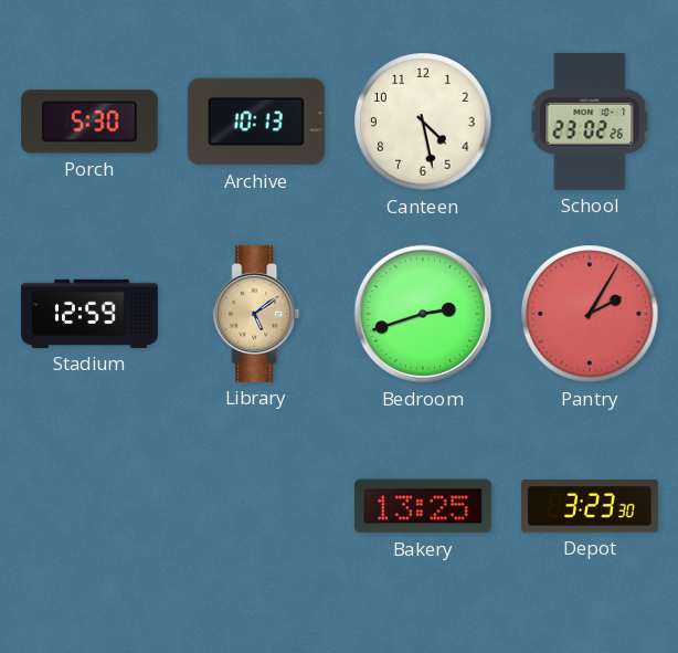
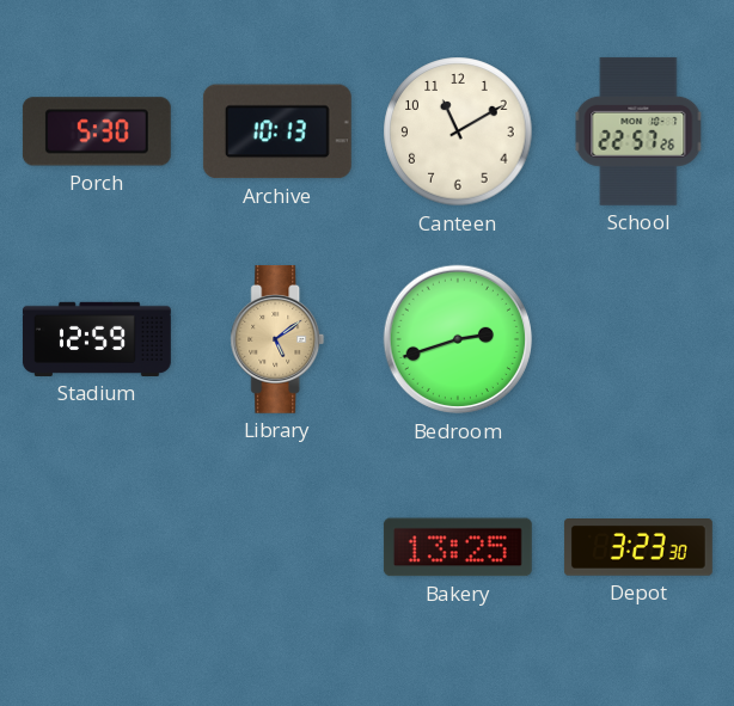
Canteen: 4:28 -> 11:10 (458, 131)
School: 23:02 -> 22:57 (638, 131)
Pantry: 2:05 -> none (590, 314)
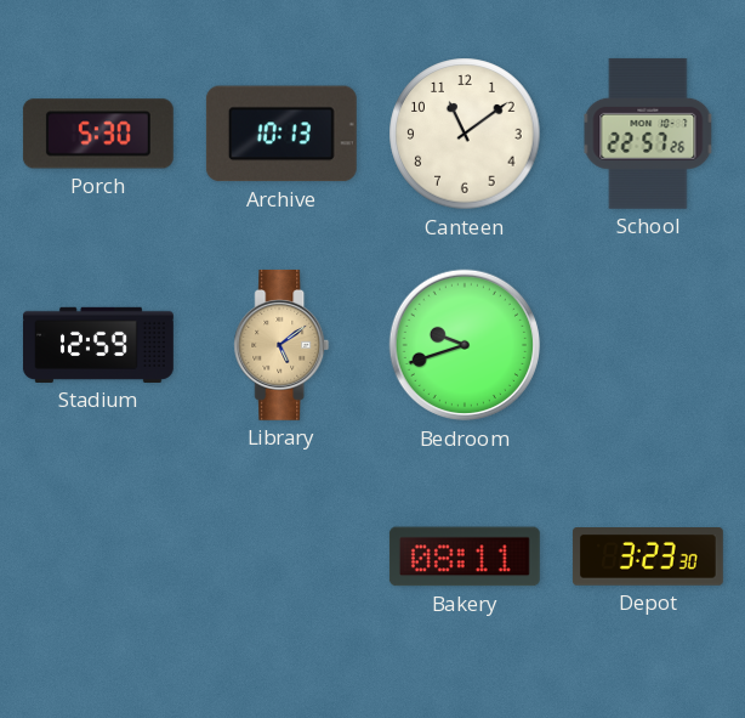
Canteen: 11:10 -> 11:09 (465, 134)
Bedroom: 2:42 -> 9:42 (465, 345)
Bakery: 13:25 -> 08:11 (465, 556)
